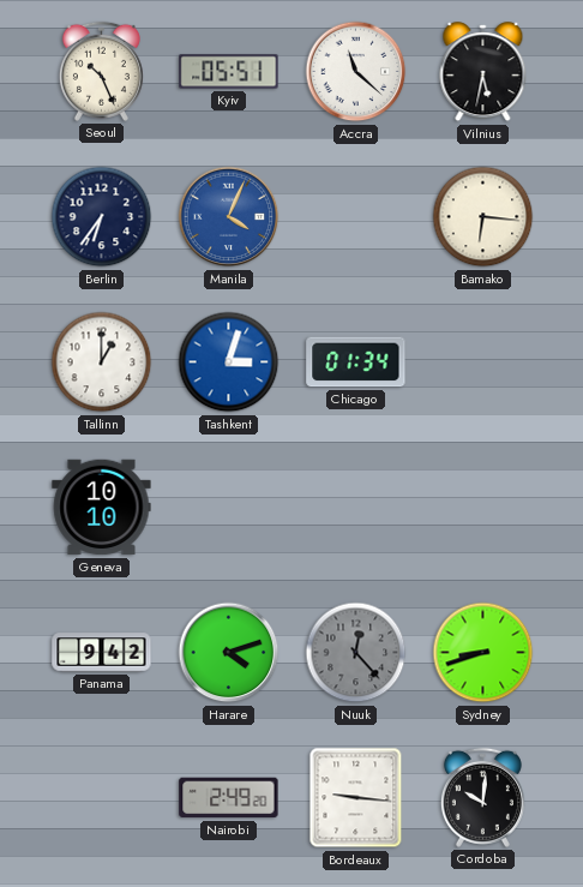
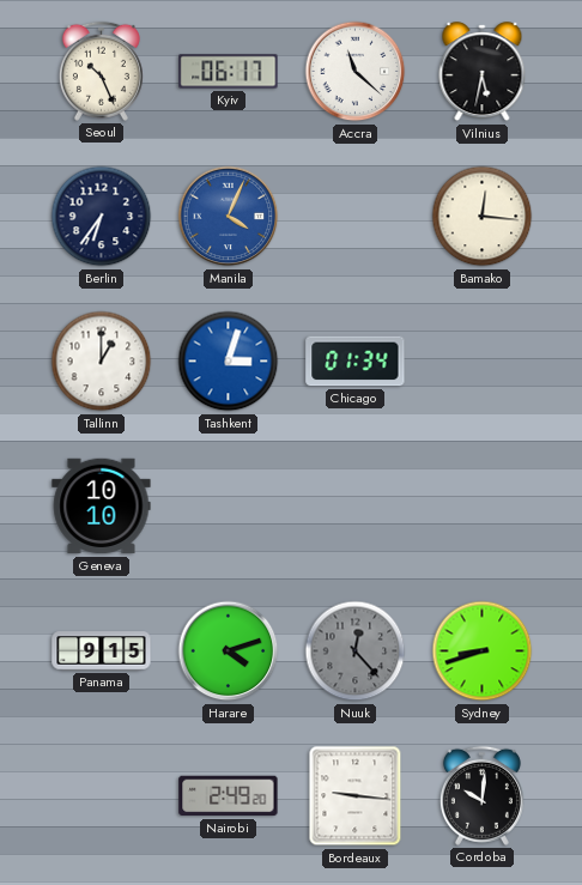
Kyiv: 05:51 -> 06:17 (229, 72)
Bamako: 6:16 -> 12:16 (483, 217)
Panama: 9:42 -> 9:15 (102, 651)
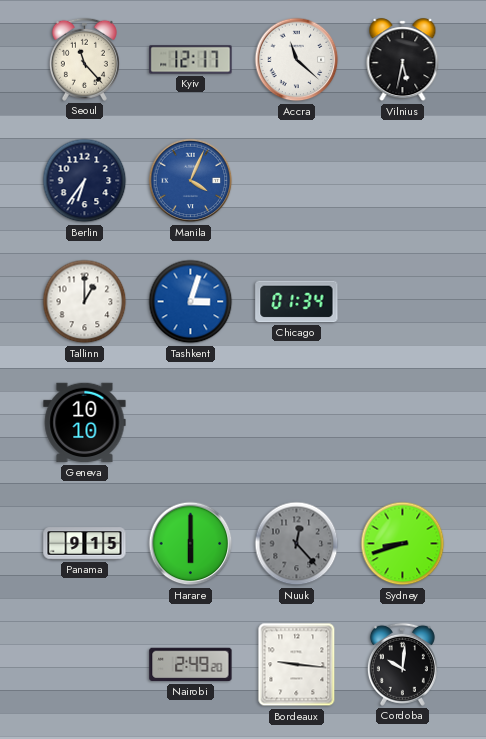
Seoul: 10:26 -> 11:23 (84, 59)
Kyiv: 06:17 -> 12:17 (191, 60)
Bamako: 12:16 -> none (483, 217)
Harare: 4:12 -> 6:00 (191, 544)
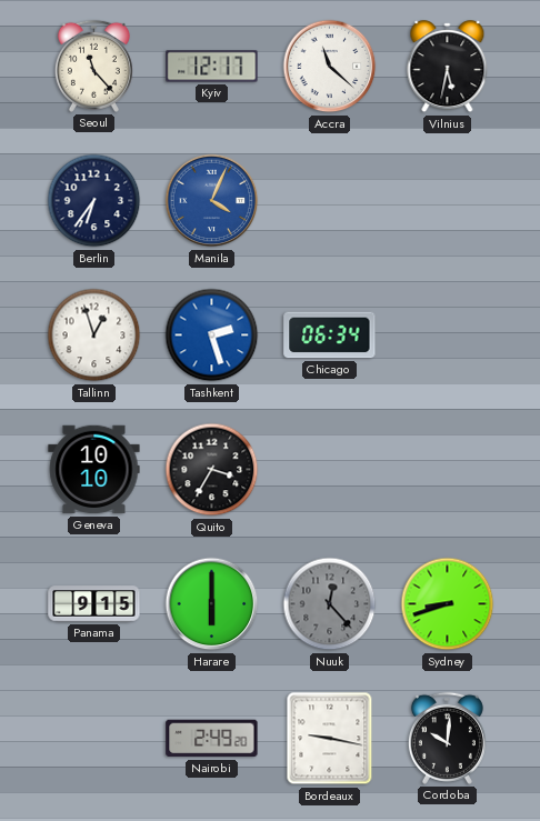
Tallinn: 1:00 -> 12:57 (94, 336)
Tashkent: 3:03 -> 2:27 (212, 336)
Chicago: 01:34 -> 06:34 (330, 336)
Quito: none -> 3:35 (212, 470)
Bordeaux: 9:16 -> 9:17 (330, 739)
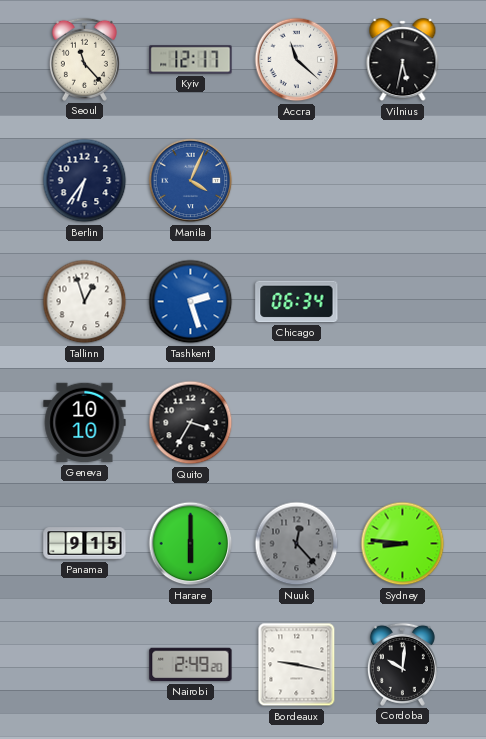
Sydney: 8:42 -> 8:46 (403, 544)
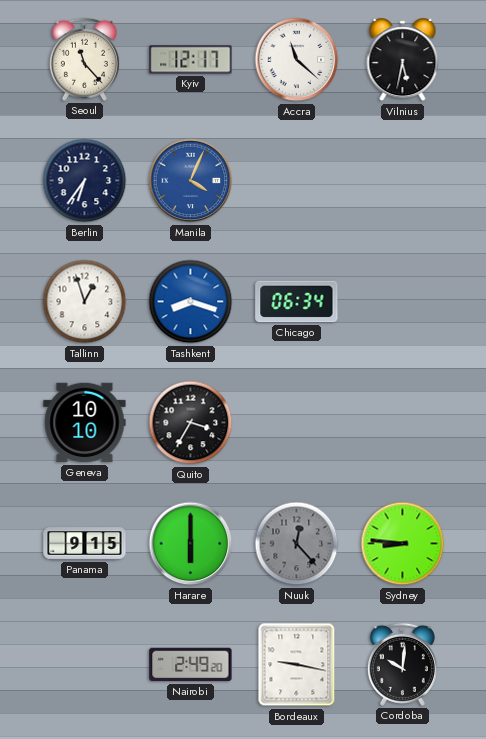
Tashkent: 2:27 -> 8:18 (191, 302)
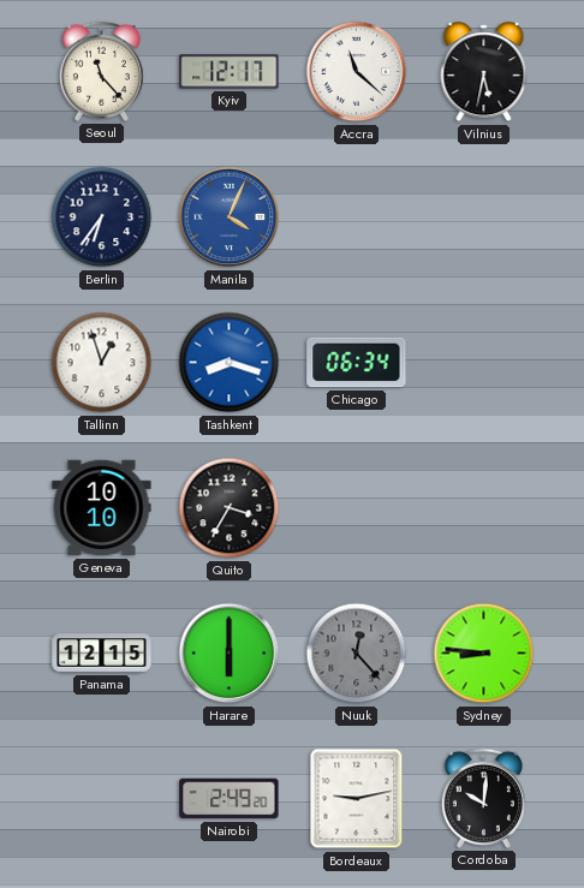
Panama: 9:15 -> 12:15 (102, 654)
Bordeaux: 9:17 -> 9:13 (357, 799)
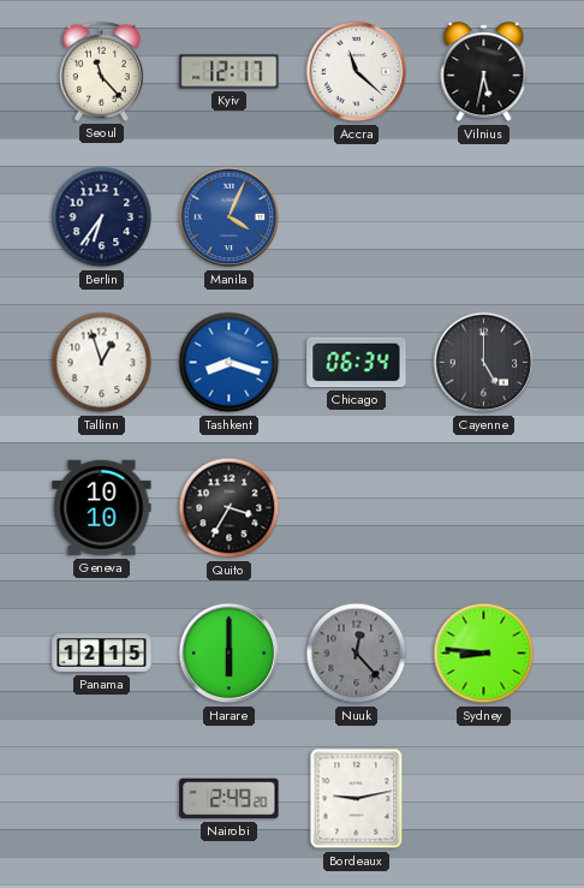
Cayenne: none -> 5:00 (484, 363)
Cordoba: 10:01 -> none (483, 798)
